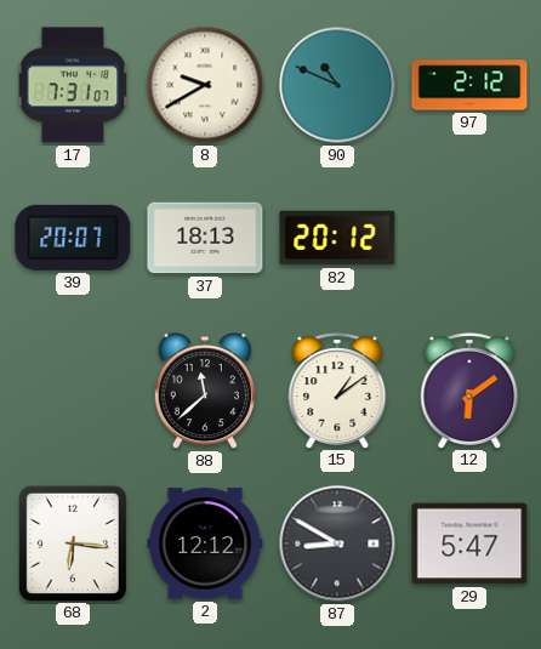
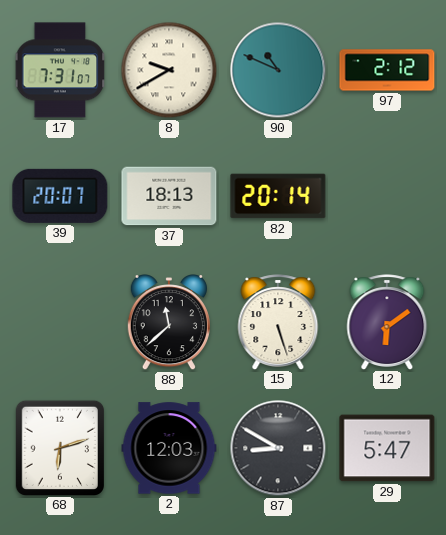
82: 20:12 -> 20:14 (278, 196)
15: 1:09 -> 5:27 (278, 322)
68: 6:16 -> 6:12 (59, 447)
2: 12:12 -> 12:03 (169, 448)
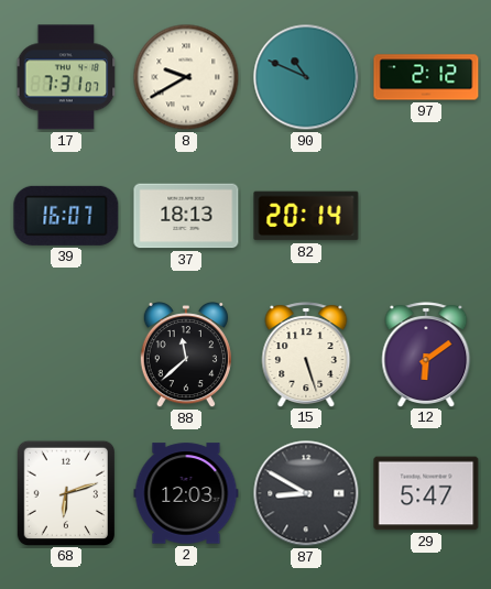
39: 20:07 -> 16:07 (66, 216)
